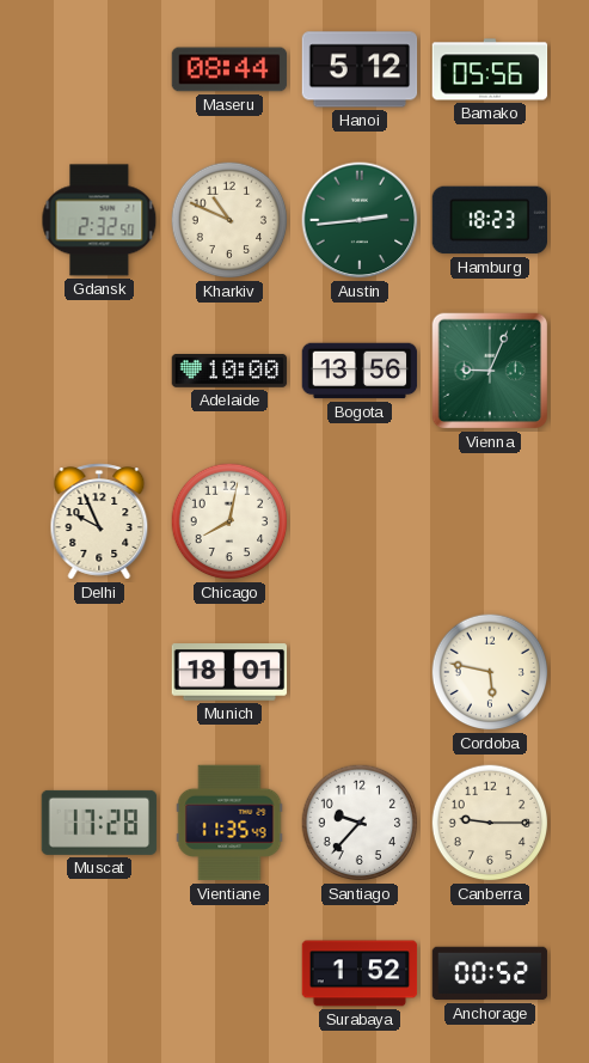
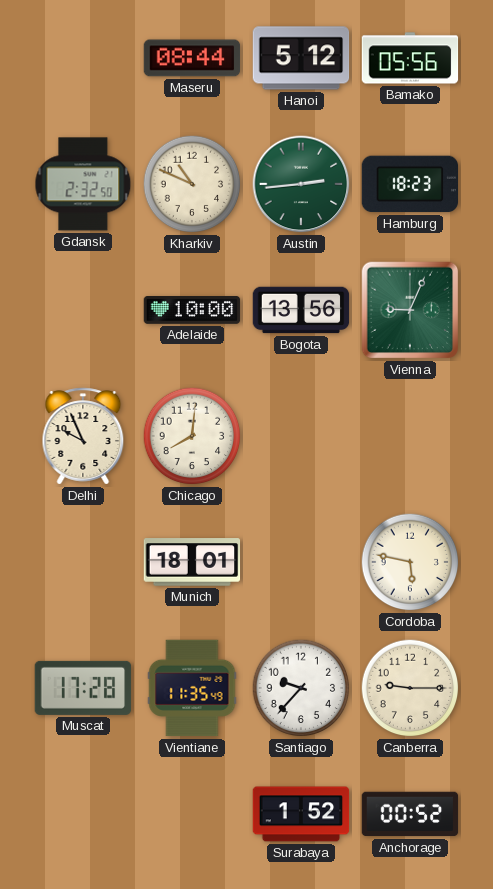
Chicago: 8:02 -> 8:01 (192, 436)
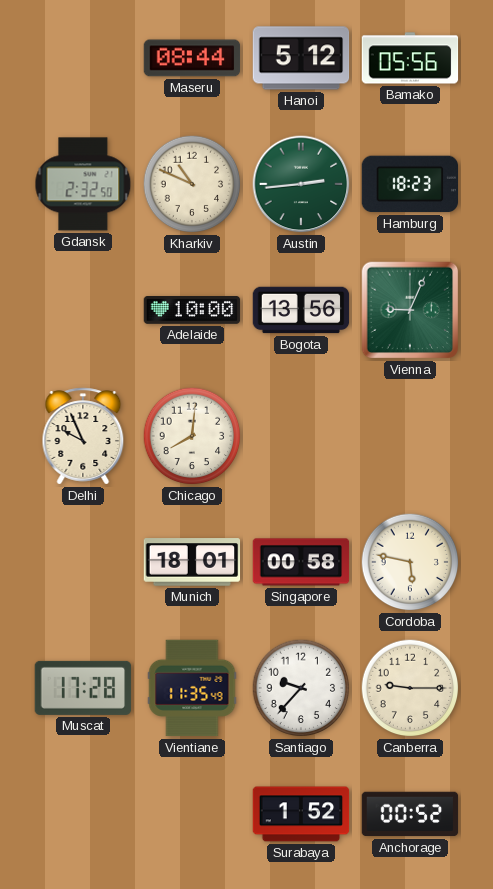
Singapore: none -> 00:58 (301, 562)
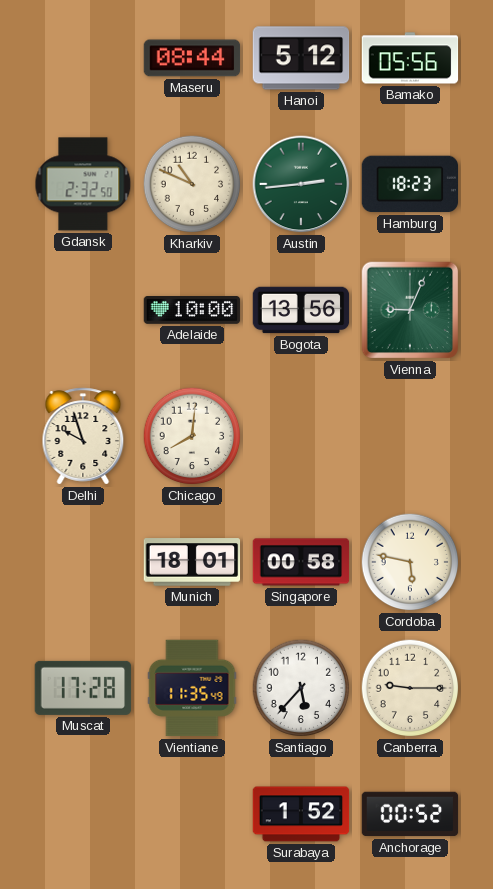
Delhi: 9:56 -> 9:57 (83, 436)
Santiago: 9:37 -> 5:37 (301, 688)
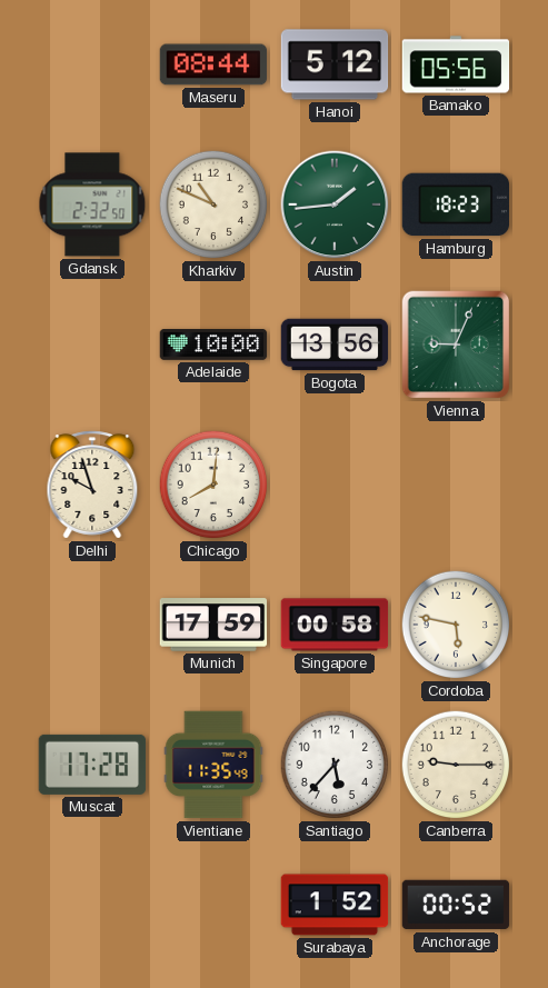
Austin: 2:44 -> 1:44 (335, 204)
Munich: 18:01 -> 17:59 (213, 625)
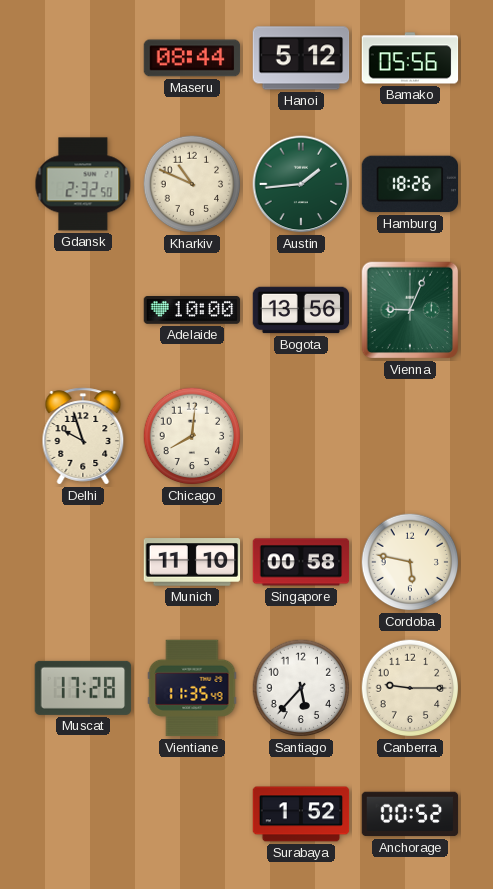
Hamburg: 18:23 -> 18:26 (410, 184)
Munich: 17:59 -> 11:10 (192, 562)
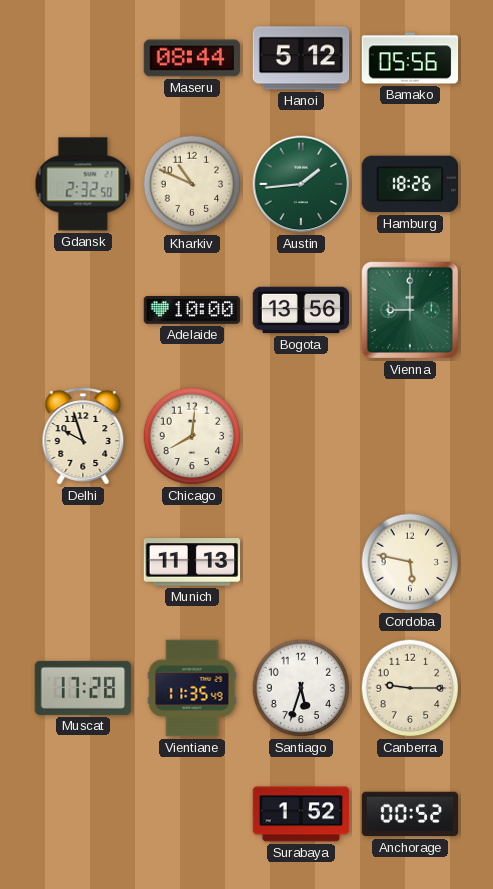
Vienna: 9:04 -> 9:00 (410, 310)
Munich: 11:10 -> 11:13 (192, 562)
Singapore: 00:58 -> none (301, 562)
Santiago: 5:37 -> 5:33 (301, 688)
